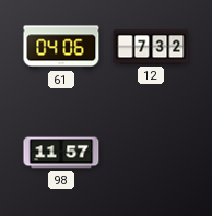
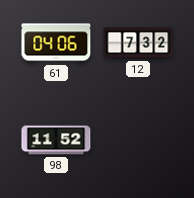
98: 11:57 -> 11:52 (56, 140)
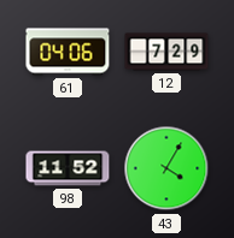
12: 7:32 -> 7:29 (166, 52)
43: none -> 4:05 (166, 168)
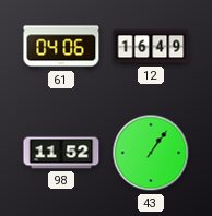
12: 7:29 -> 16:49 (151, 47)
43: 4:05 -> 1:06 (151, 153)
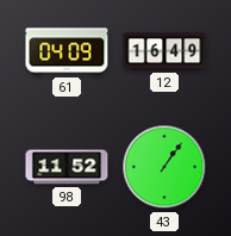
61: 04:06 -> 04:09 (67, 51)
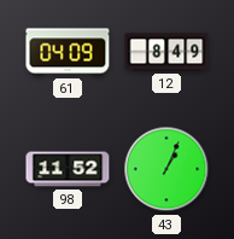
12: 16:49 -> 8:49 (166, 52)
43: 1:06 -> 1:04 (166, 169)
